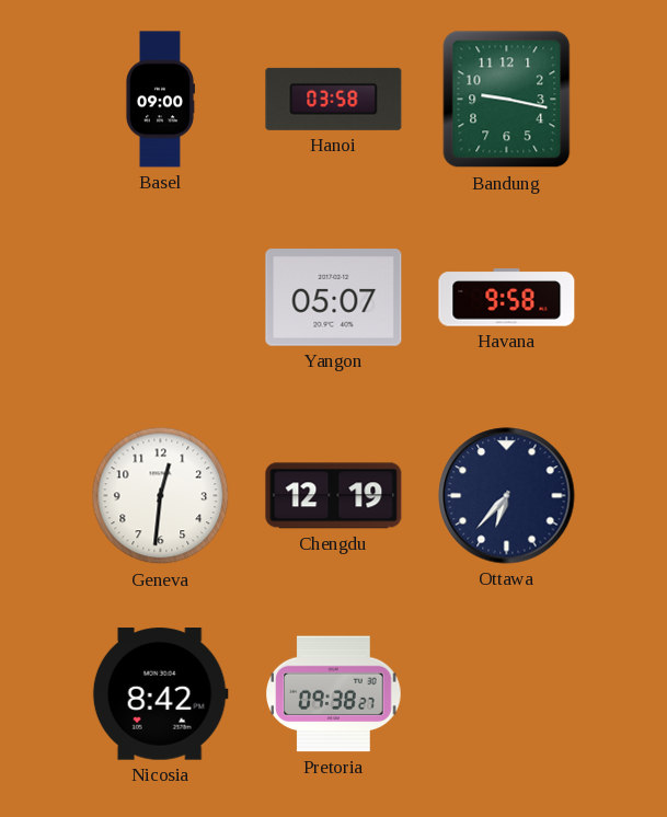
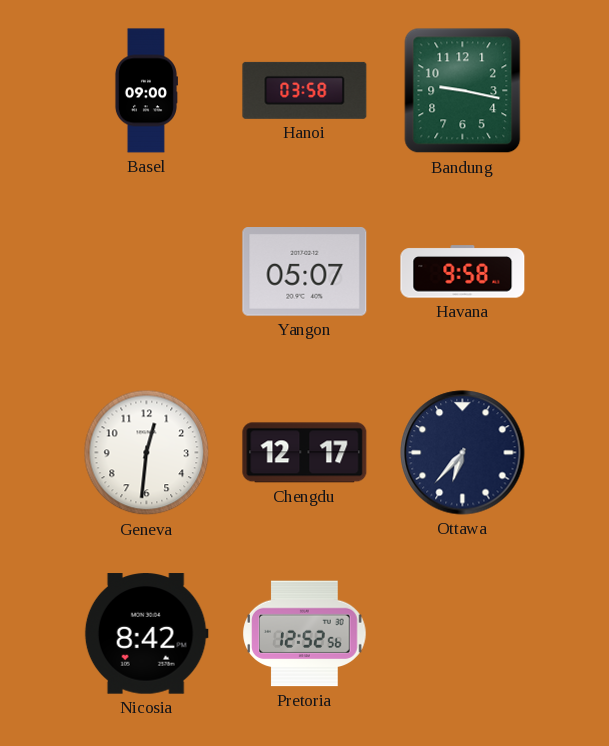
Chengdu: 12:19 -> 12:17 (305, 453)
Pretoria: 09:38 -> 12:52 (305, 634)
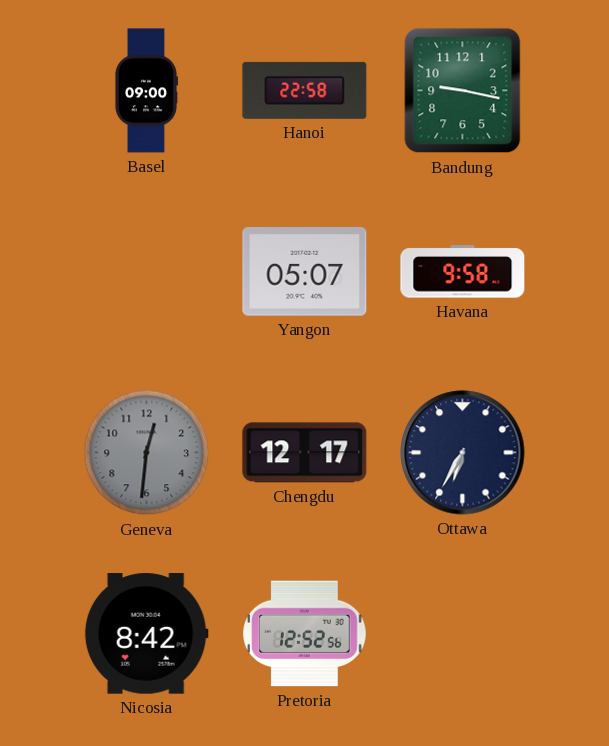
Hanoi: 03:58 -> 22:58 (305, 90)
Geneva dial: white -> grey (147, 453)
Ottawa: 6:37 -> 6:35 (463, 453)
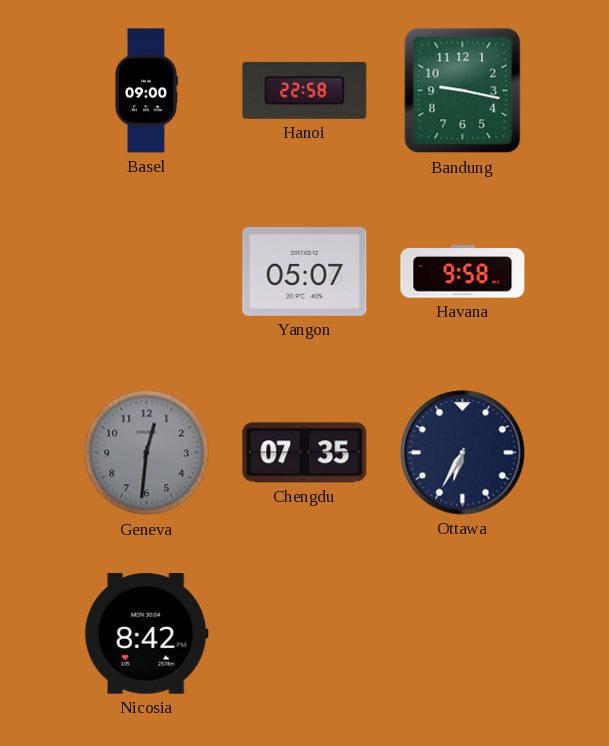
Chengdu: 12:17 -> 07:35 (305, 453)
Pretoria: 12:52 -> none (305, 634)
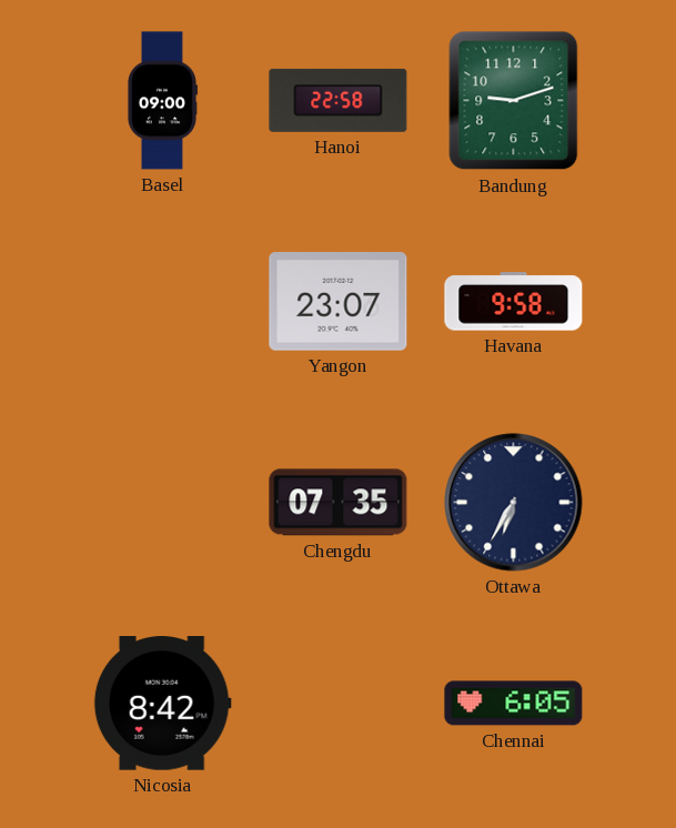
Bandung: 9:17 -> 9:12 (514, 101)
Yangon: 05:07 -> 23:07 (339, 302)
Geneva: 12:31 -> none (147, 453)
Chennai: none -> 6:05 (514, 704)
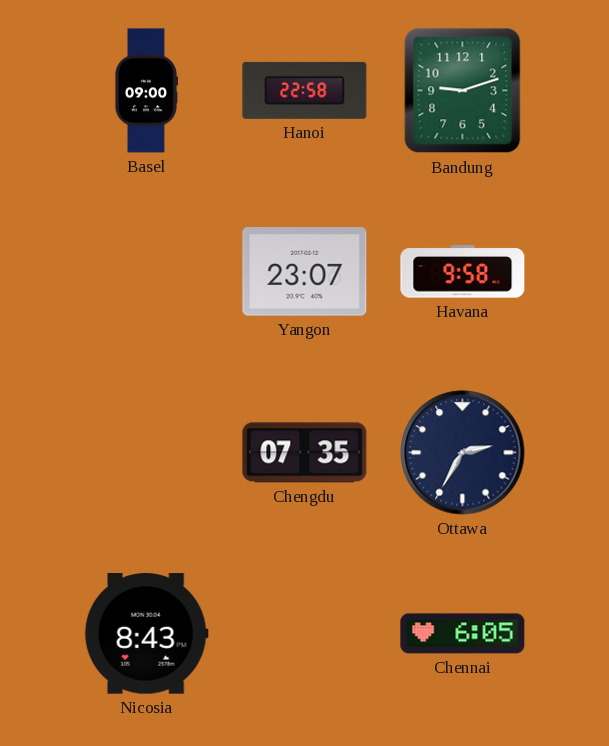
Ottawa: 6:35 -> 2:35 (463, 453)
Nicosia: 8:42 -> 8:43 (146, 634)
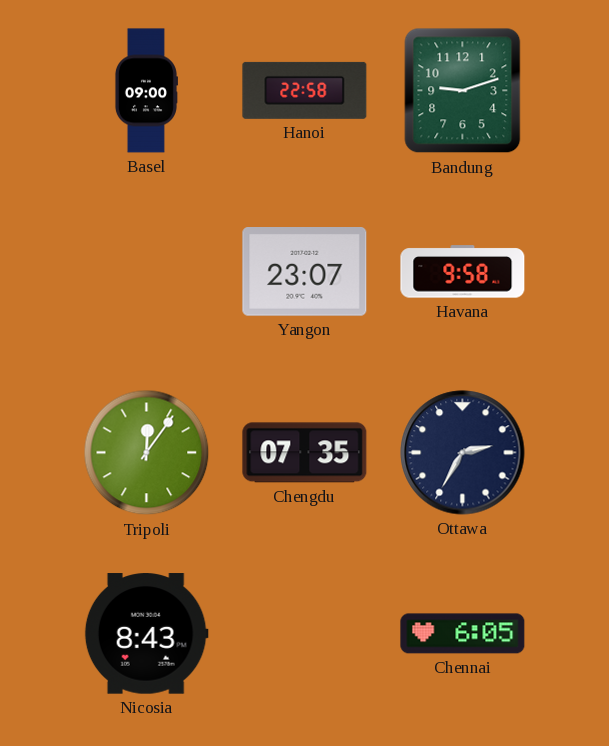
Tripoli: none -> 12:06 (147, 453)
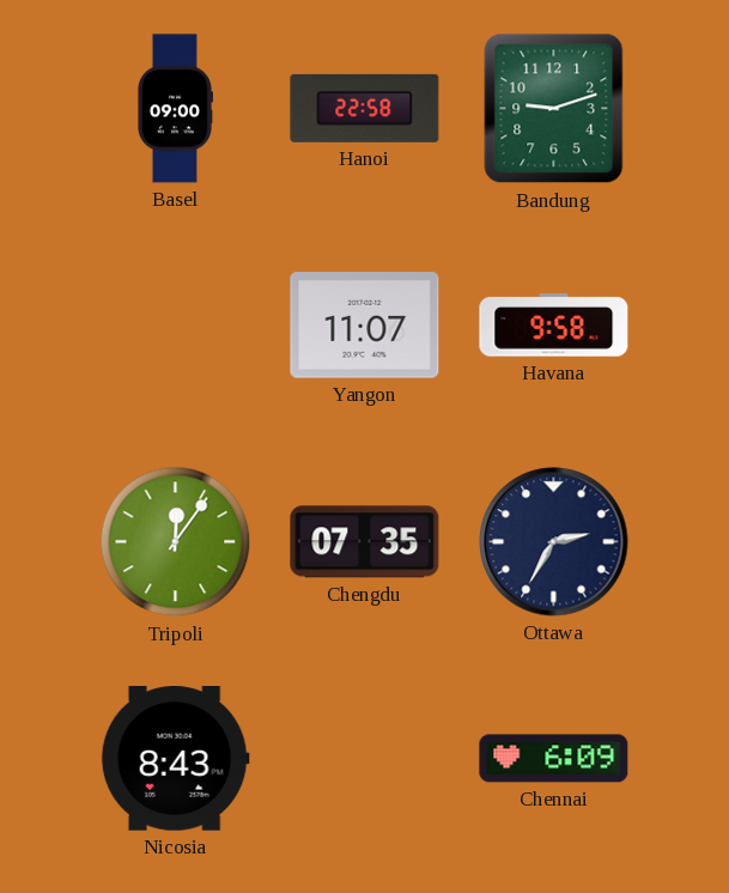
Yangon: 23:07 -> 11:07 (365, 326)
Chennai: 6:05 -> 6:09 (554, 759)
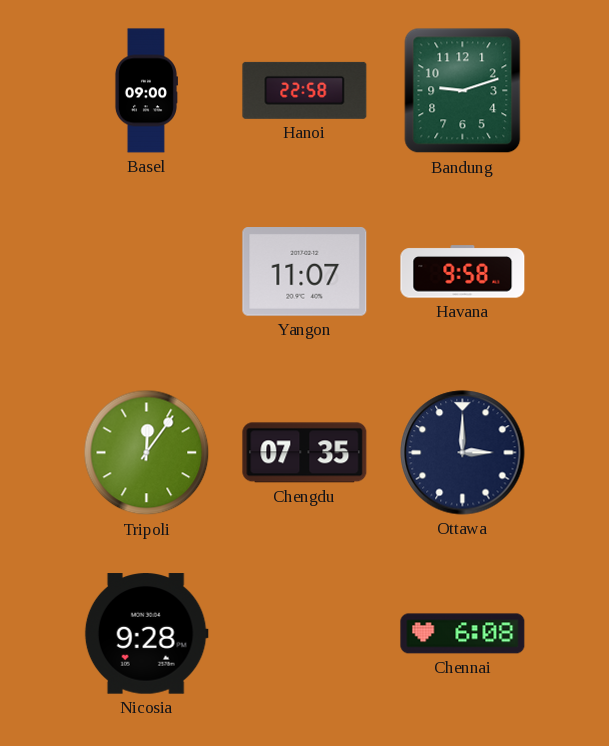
Ottawa: 2:35 -> 3:00 (463, 453)
Nicosia: 8:43 -> 9:28 (146, 634)
Chennai: 6:09 -> 6:08 (463, 634)
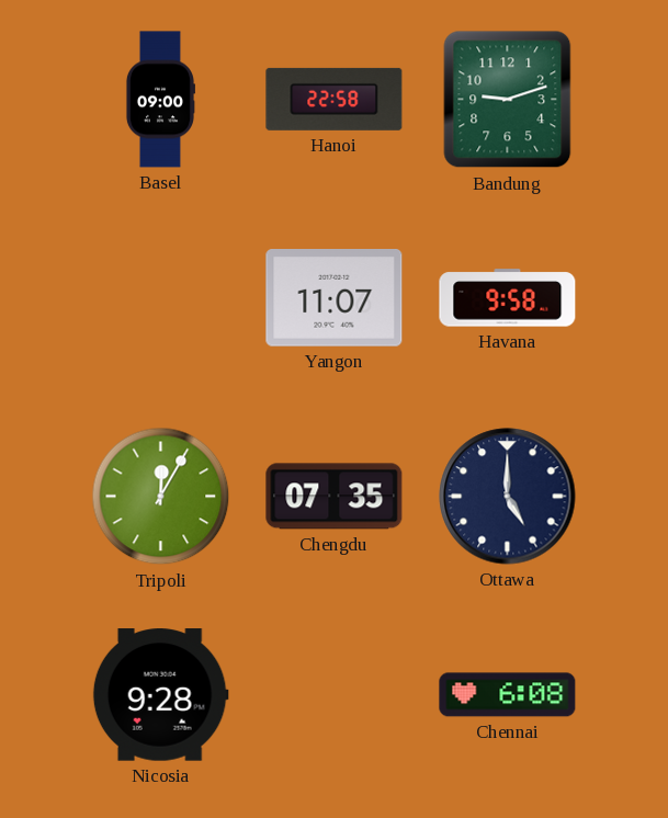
Tripoli: 12:06 -> 12:05 (161, 497)
Ottawa: 3:00 -> 5:00 (508, 497)
